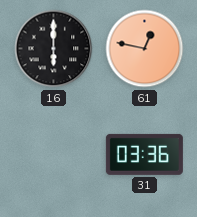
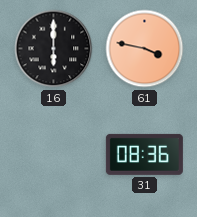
61: 12:47 -> 3:47 (145, 49)
31: 03:36 -> 08:36 (144, 154)
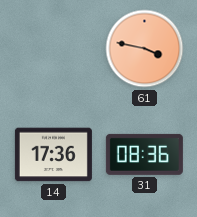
16: 6:00 -> none (54, 49)
14: none -> 17:36 (53, 155)
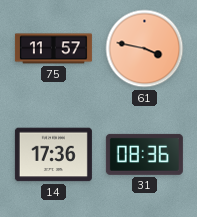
75: none -> 11:57 (53, 49)
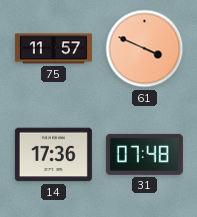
61: 3:47 -> 3:49 (145, 49)
31: 08:36 -> 07:48 (144, 154)
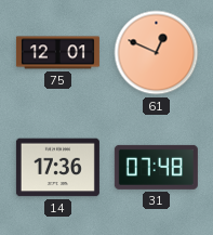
75: 11:57 -> 12:01 (57, 53)
61: 3:49 -> 12:49 (157, 53)
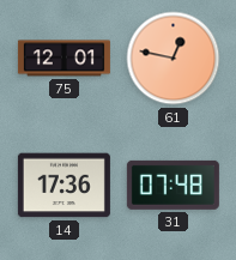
61: 12:49 -> 12:47 (174, 59)
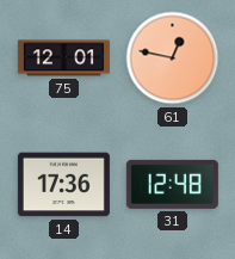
31: 07:48 -> 12:48 (172, 184)
